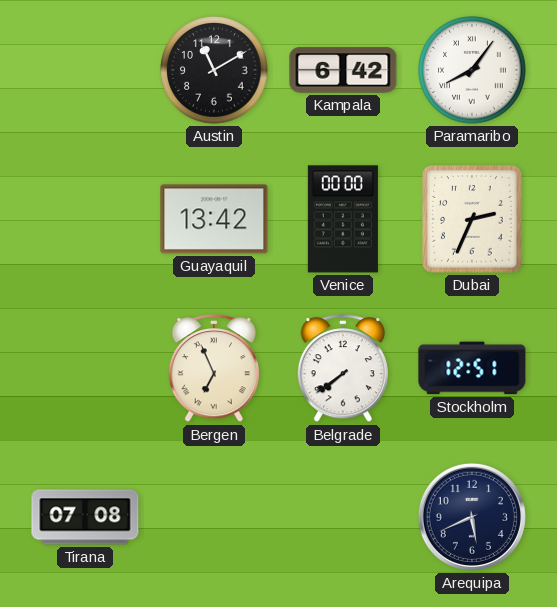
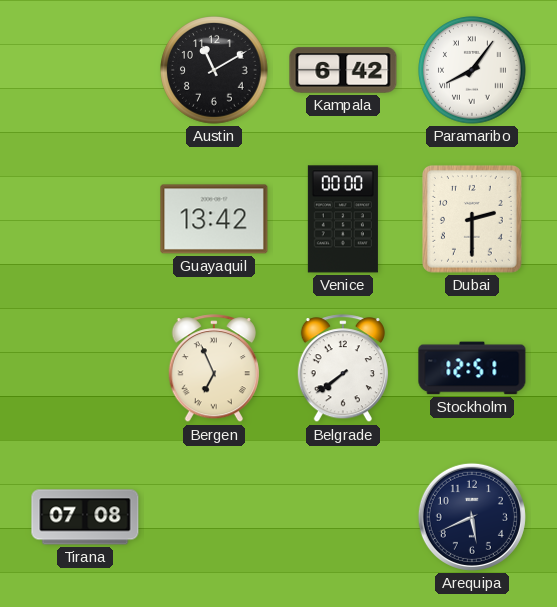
Dubai: 2:34 -> 2:30 (472, 219)
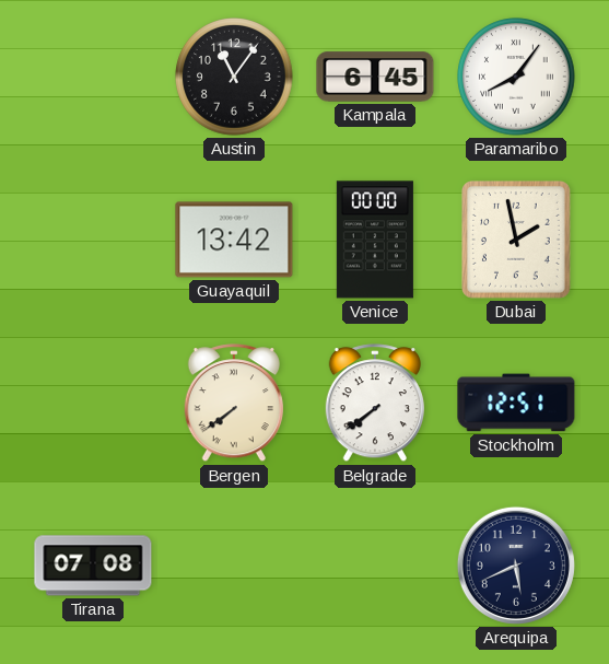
Austin: 11:10 -> 11:06 (234, 77)
Kampala: 6:42 -> 6:45 (375, 77)
Dubai: 2:30 -> 1:58 (516, 240)
Bergen: 6:56 -> 7:39 (234, 404)
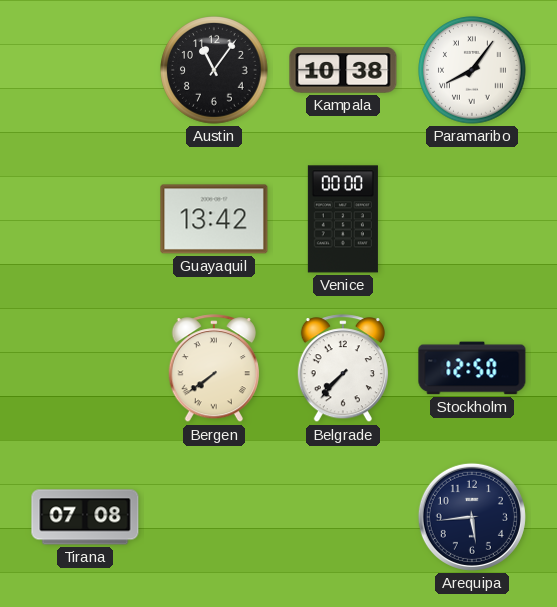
Kampala: 6:45 -> 10:38 (343, 70)
Dubai: 1:58 -> none (516, 240)
Belgrade: 7:39 -> 7:37 (343, 369)
Stockholm: 12:51 -> 12:50 (472, 368)
Arequipa: 5:41 -> 5:44 (472, 517)
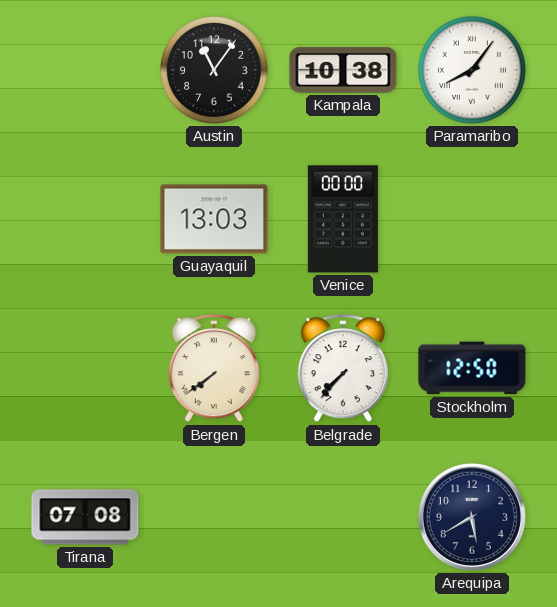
Guayaquil: 13:42 -> 13:03 (214, 219)
Arequipa: 5:44 -> 5:40 (472, 517)
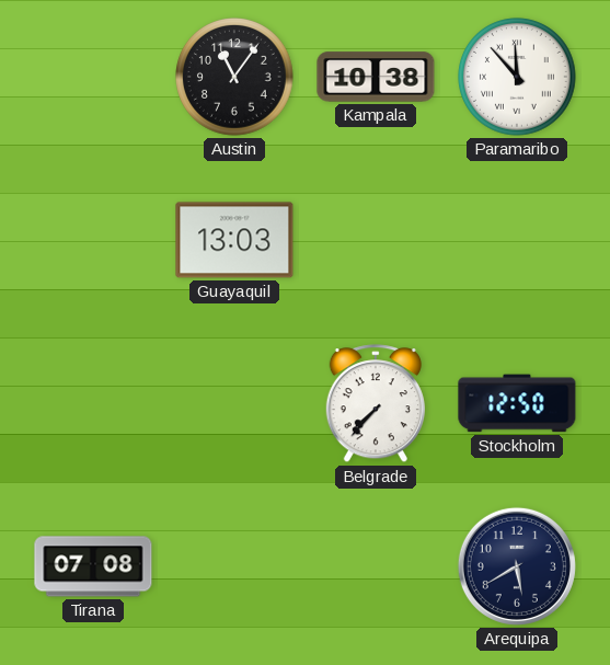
Paramaribo: 8:06 -> 11:53 (517, 77)
Venice: 00:00 -> none (343, 219)
Bergen: 7:39 -> none (214, 369)
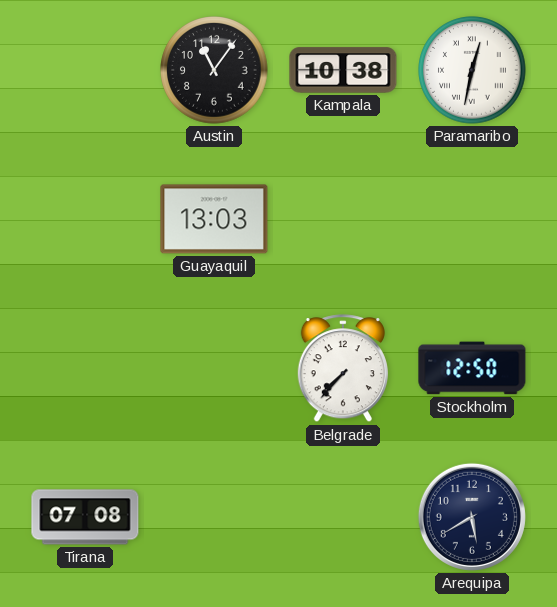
Paramaribo: 11:53 -> 12:32 (472, 70)
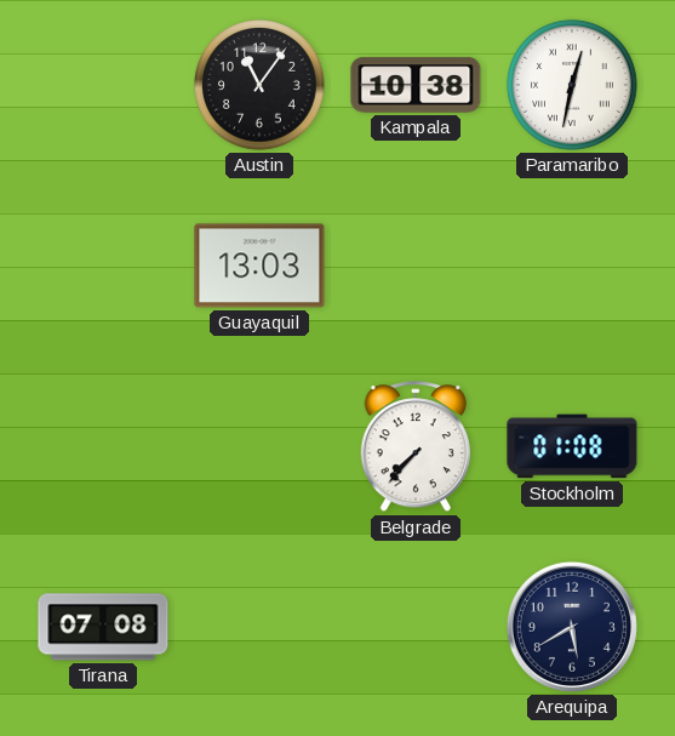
Stockholm: 12:50 -> 01:08 (572, 446)
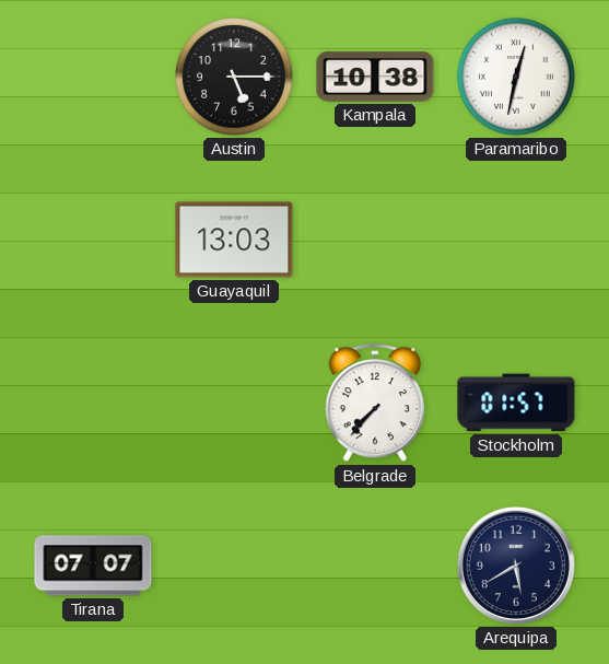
Austin: 11:06 -> 5:15 (234, 77)
Stockholm: 01:08 -> 01:57 (516, 403)
Tirana: 07:08 -> 07:07 (93, 566)
